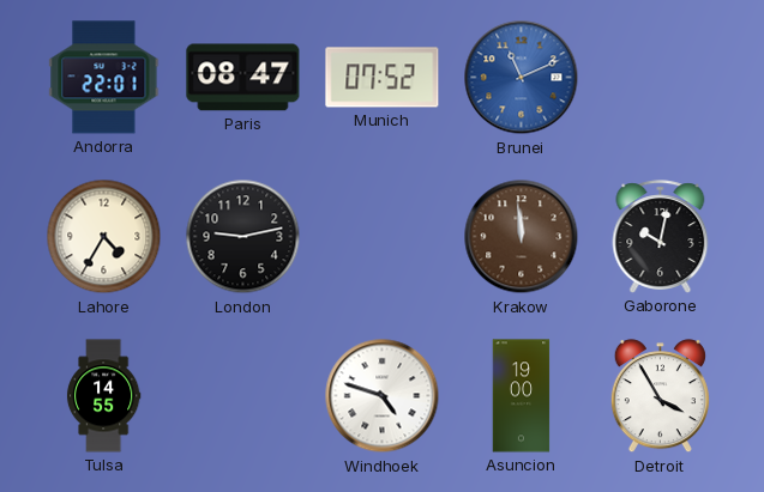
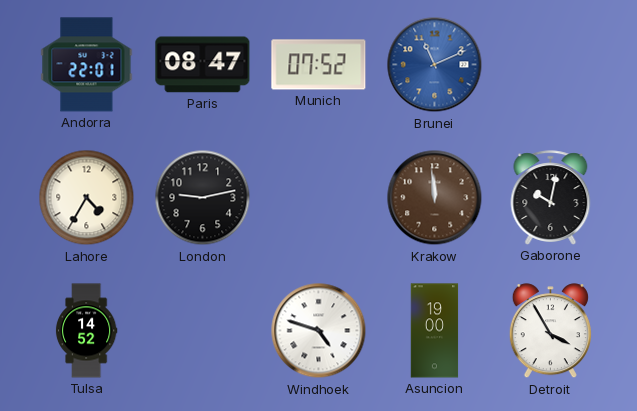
Tulsa: 14:55 -> 14:52 (86, 331)
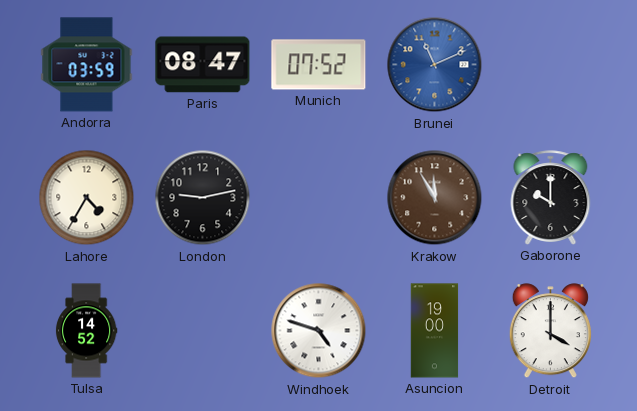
Andorra: 22:01 -> 03:59 (87, 65)
Krakow: 11:59 -> 11:55 (435, 198)
Gaborone: 10:02 -> 10:00 (551, 198)
Detroit: 3:55 -> 4:00 (550, 331)
